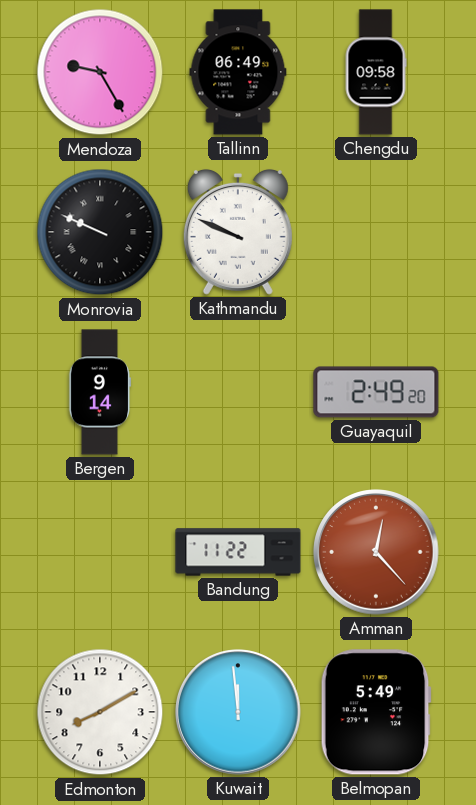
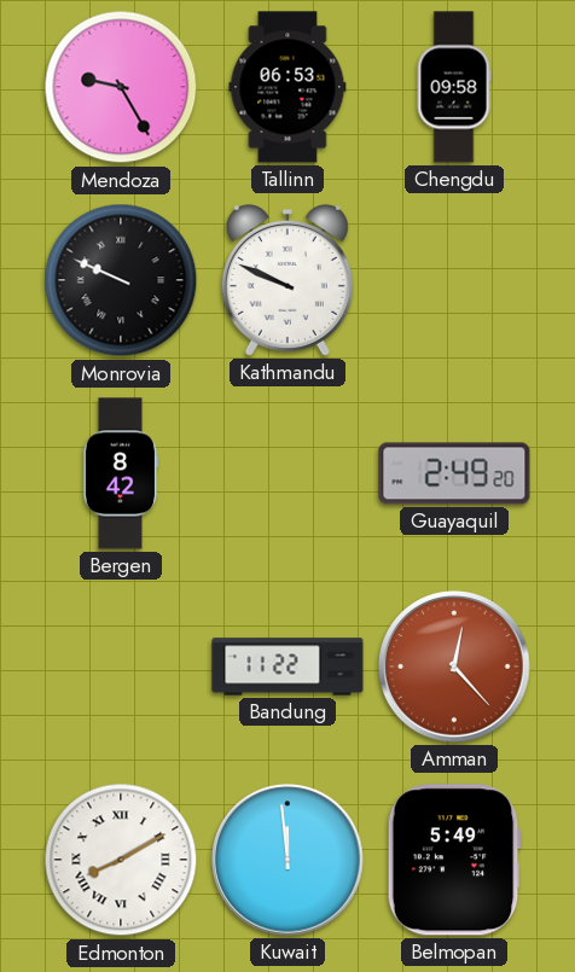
Tallinn: 06:49 -> 06:53 (287, 87)
Bergen: 9:14 -> 8:42 (121, 473)
Edmonton numerals: Arabic -> Roman (121, 860)
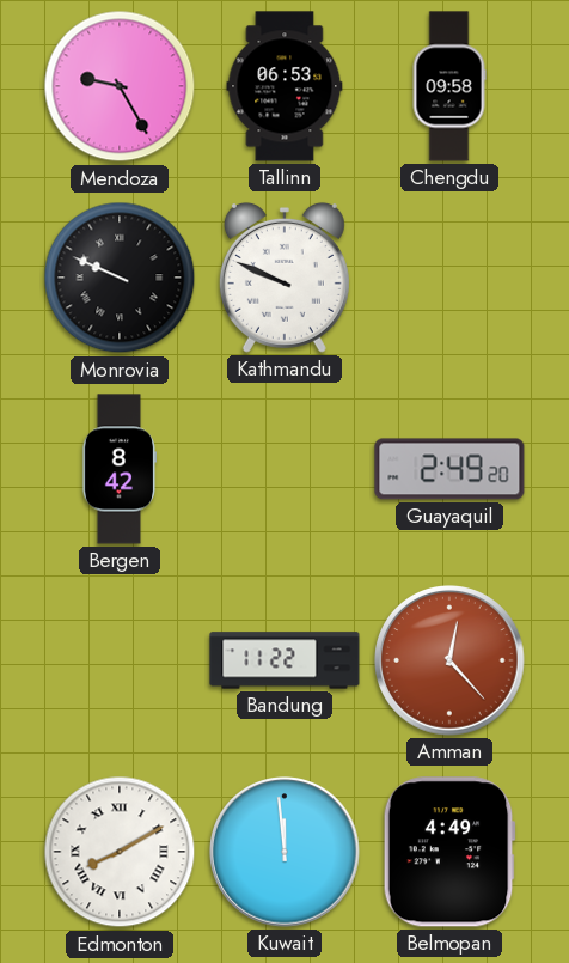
Belmopan: 5:49 -> 4:49 (449, 852)
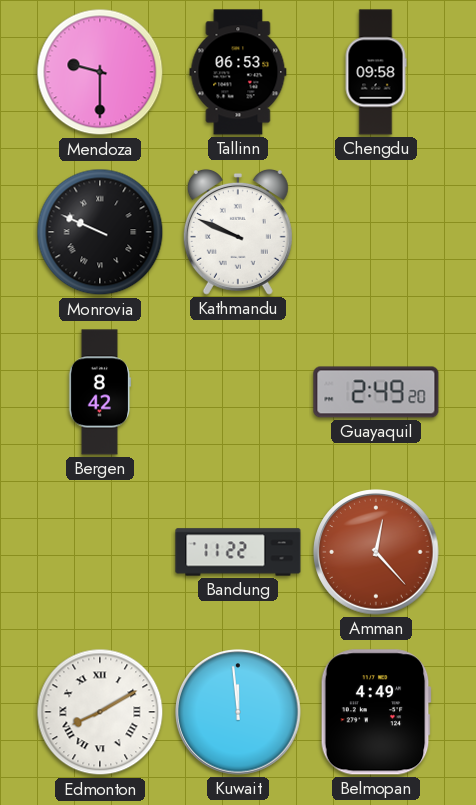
Mendoza: 9:25 -> 9:30 (100, 72)
